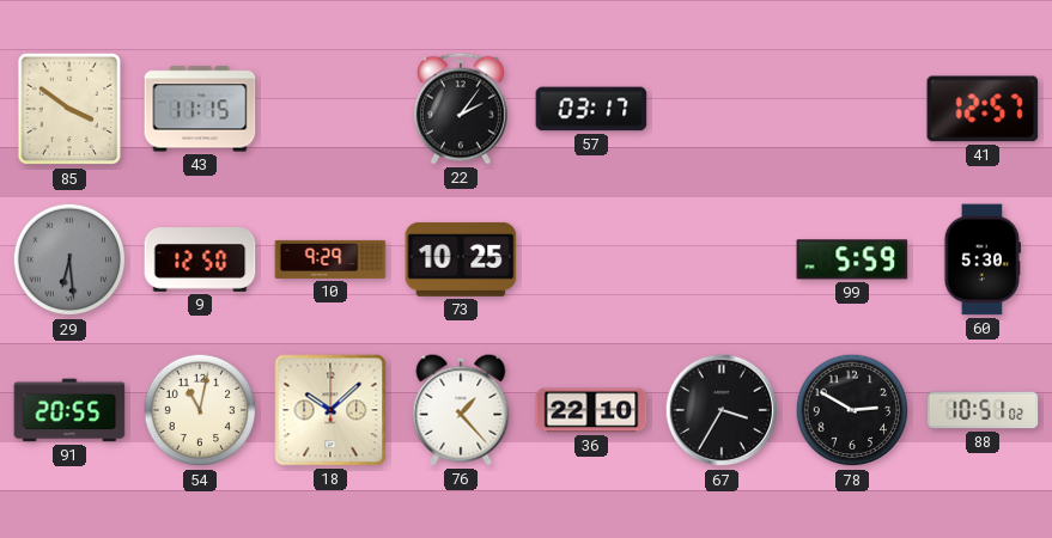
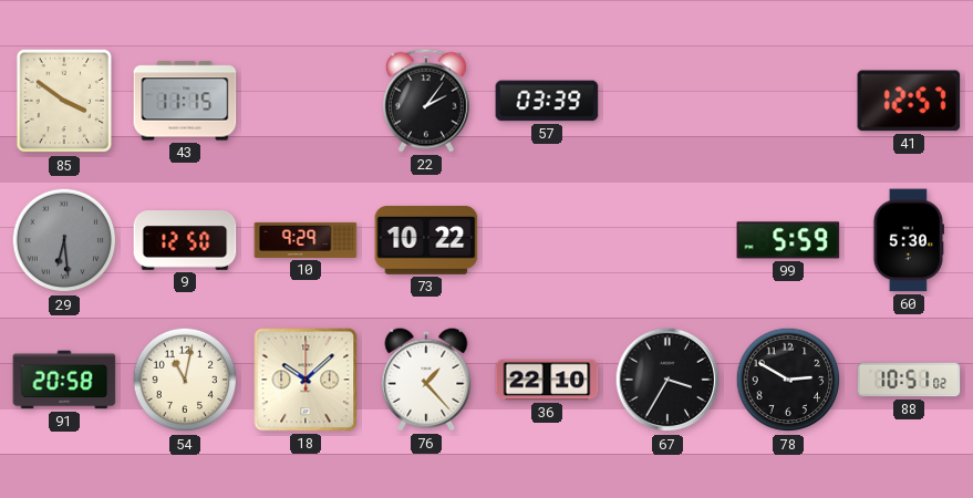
57: 03:17 -> 03:39 (547, 101)
73: 10:25 -> 10:22 (426, 240)
91: 20:55 -> 20:58 (64, 380)
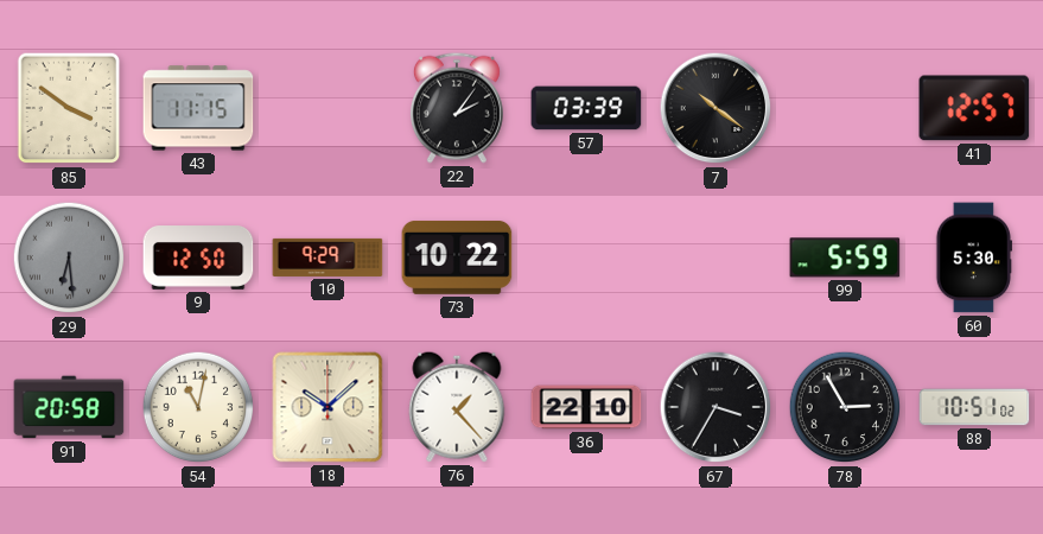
7: none -> 10:21 (716, 108)
78: 2:50 -> 2:55 (845, 407)
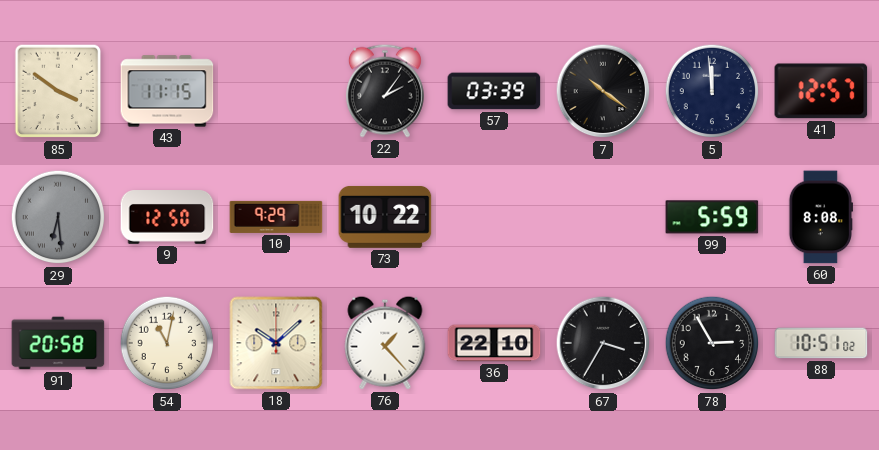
5: none -> 11:59 (712, 91)
60: 5:30 -> 8:08 (820, 217)
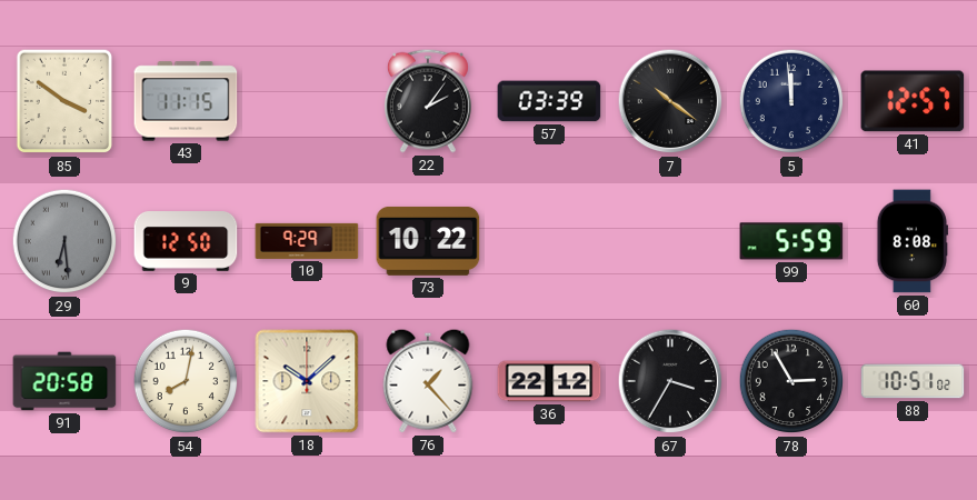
54: 11:02 -> 8:02 (186, 381)
36: 22:10 -> 22:12 (549, 381)
